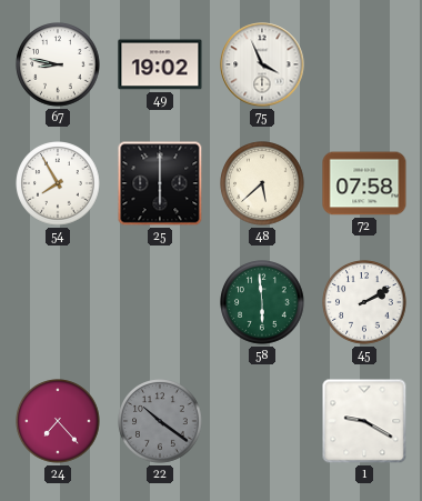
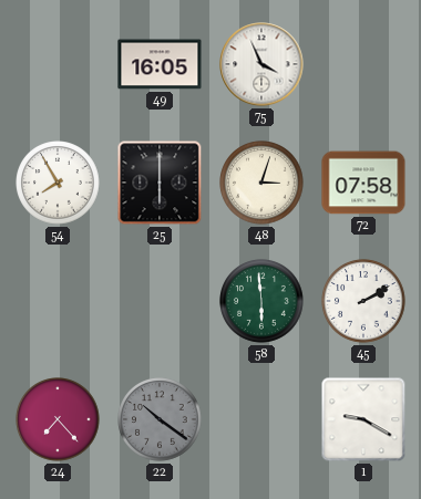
67: 8:47 -> none (58, 64)
49: 19:02 -> 16:05 (160, 64)
48: 5:38 -> 3:03 (261, 183)
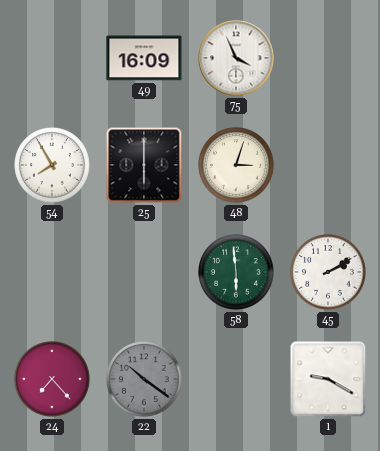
49: 16:05 -> 16:09 (144, 58)
72: 07:58 -> none (363, 183)
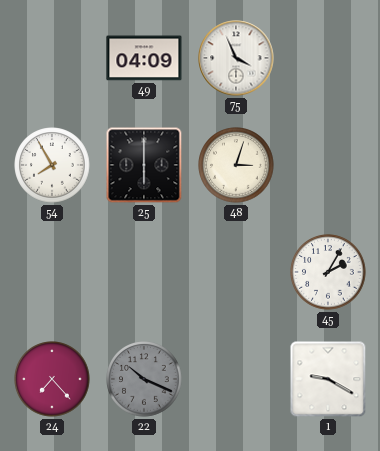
49: 16:09 -> 04:09 (144, 58)
58: 5:59 -> none (236, 272)
45: 2:10 -> 2:05 (328, 272)
22: 10:21 -> 10:19 (144, 379)
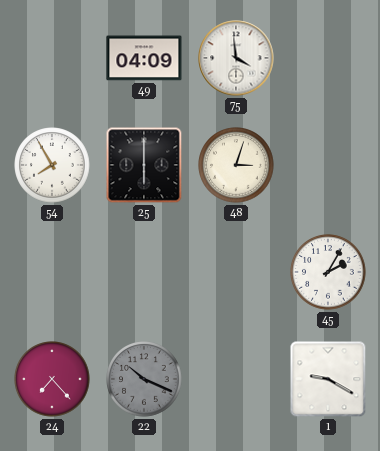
75: 3:56 -> 3:59 (236, 58)
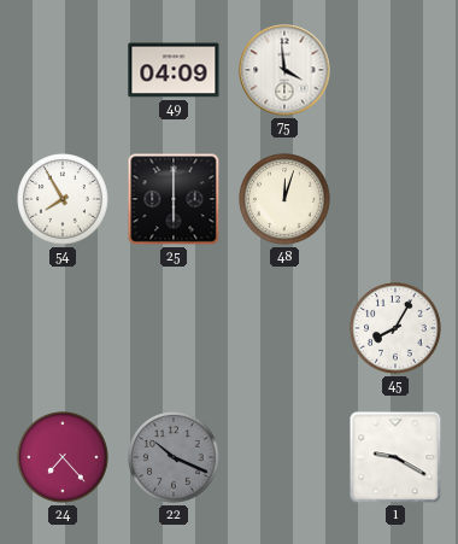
48: 3:03 -> 12:03 (284, 199)
45: 2:05 -> 8:05 (395, 328)
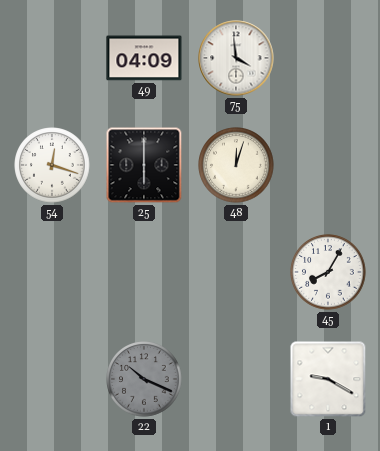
54: 7:55 -> 12:18 (52, 165)
24: 7:23 -> none (63, 457)
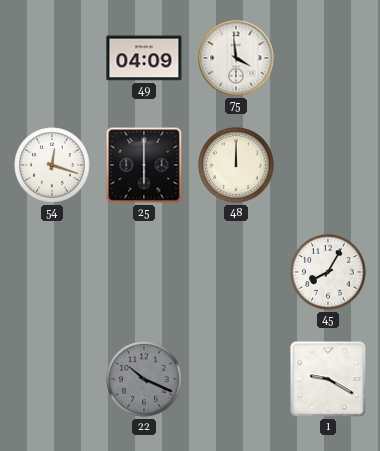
48: 12:03 -> 12:00 (236, 165)
